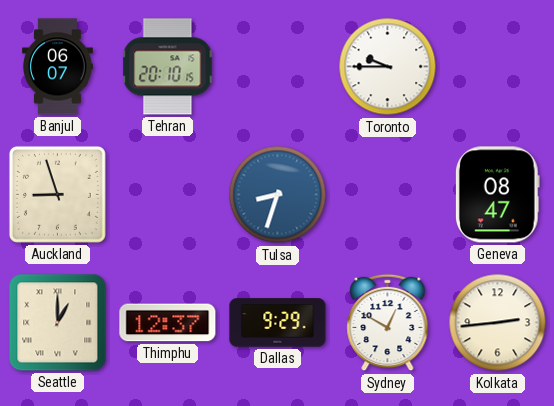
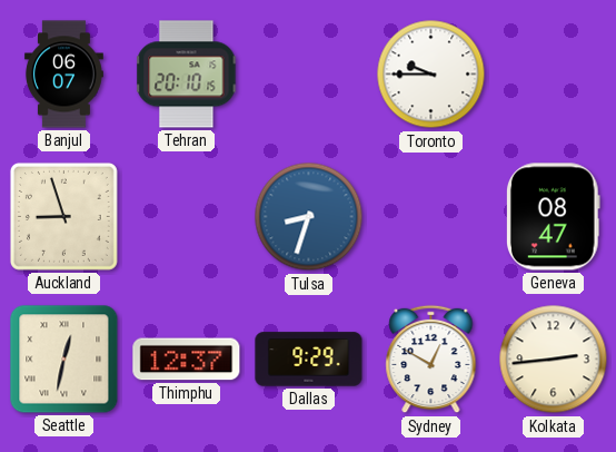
Seattle: 1:00 -> 12:32 (64, 360)
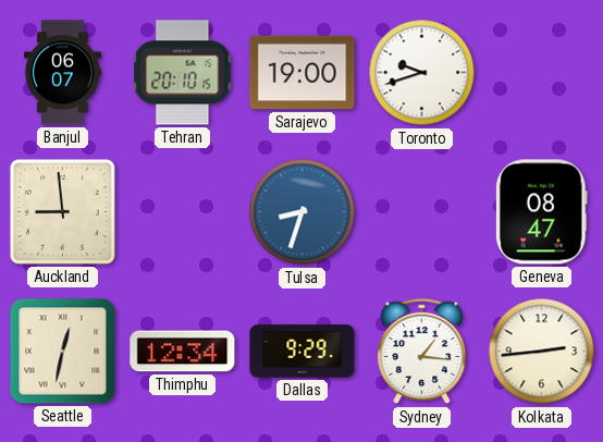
Sarajevo: none -> 19:00 (303, 73)
Toronto: 9:45 -> 9:42 (422, 73)
Auckland: 8:57 -> 8:59 (62, 211)
Thimphu: 12:37 -> 12:34 (183, 352)
Sydney: 12:50 -> 1:16 (422, 352)
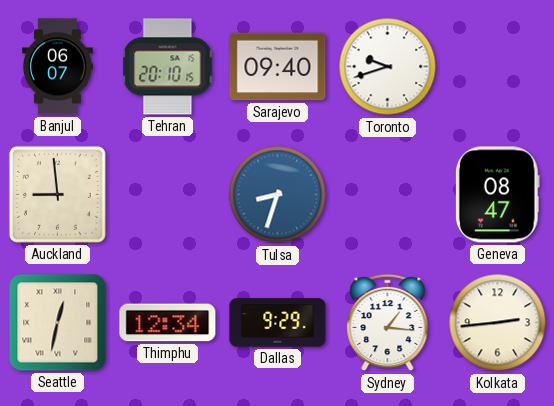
Sarajevo: 19:00 -> 09:40 (278, 67)
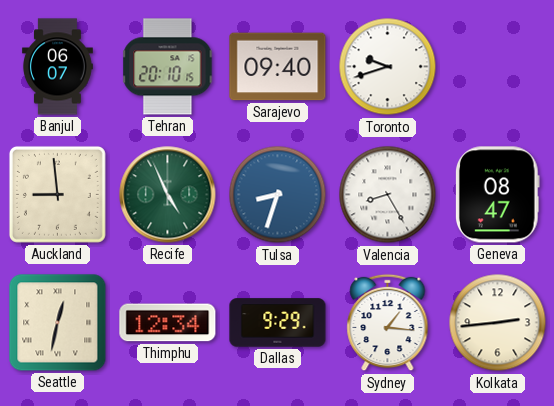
Recife: none -> 4:56 (168, 195)
Valencia: none -> 8:25 (388, 195)
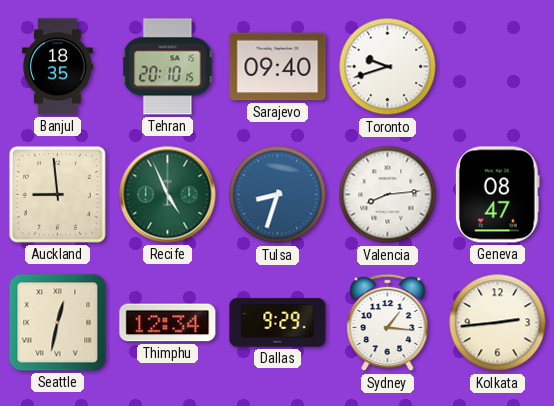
Banjul: 06:07 -> 18:35 (57, 67)
Valencia: 8:25 -> 8:14 (388, 195)
